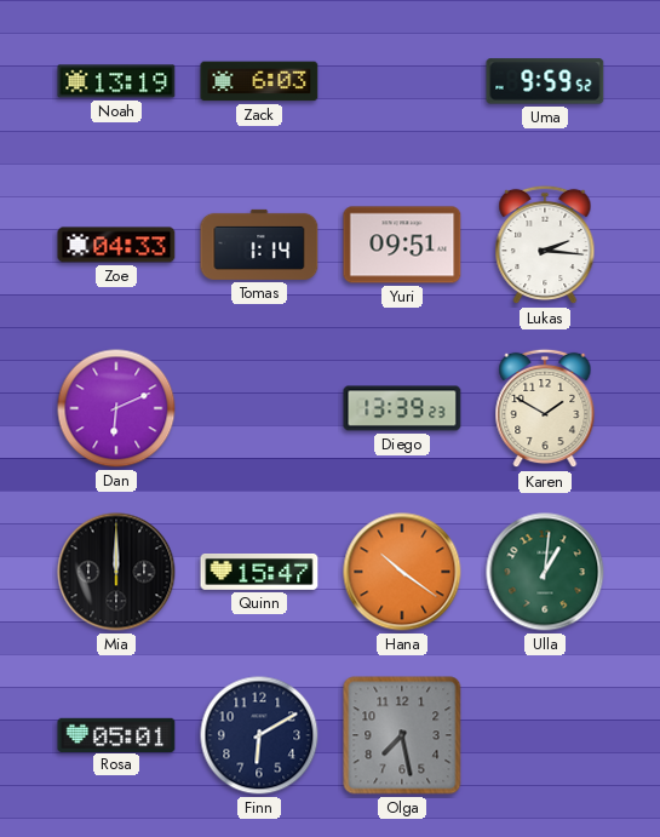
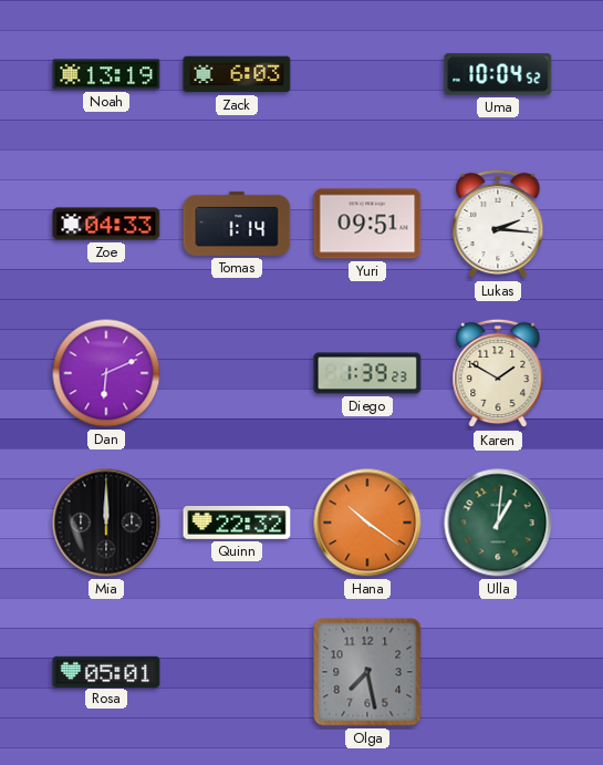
Uma: 9:59 -> 10:04 (498, 74)
Diego: 13:39 -> 1:39 (367, 373)
Quinn: 15:47 -> 22:32 (237, 524)
Finn: 6:10 -> none (259, 735)
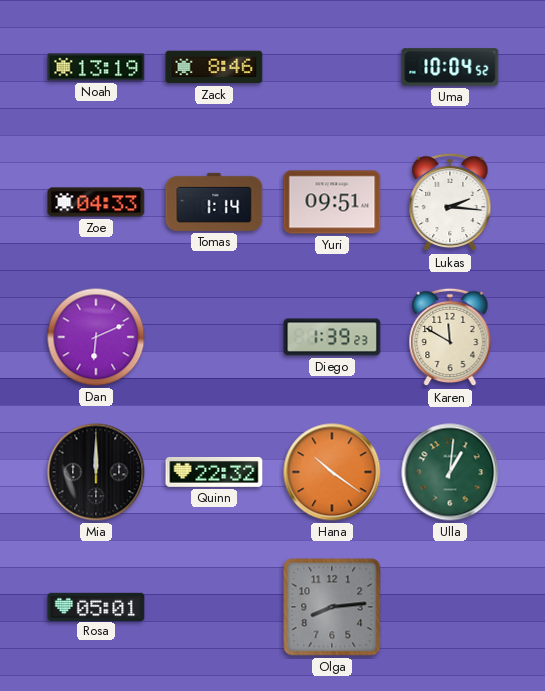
Zack: 6:03 -> 8:46 (214, 67)
Karen: 1:50 -> 11:50 (450, 337)
Olga: 7:28 -> 8:14 (332, 607)
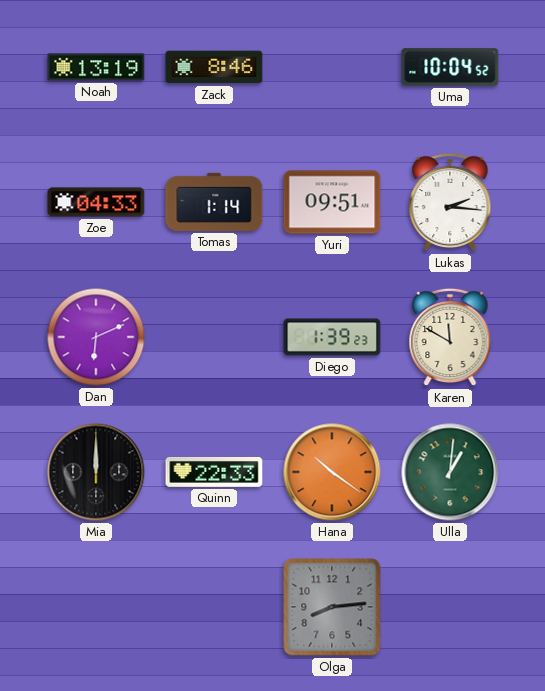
Quinn: 22:32 -> 22:33 (214, 473)
Rosa: 05:01 -> none (96, 606)
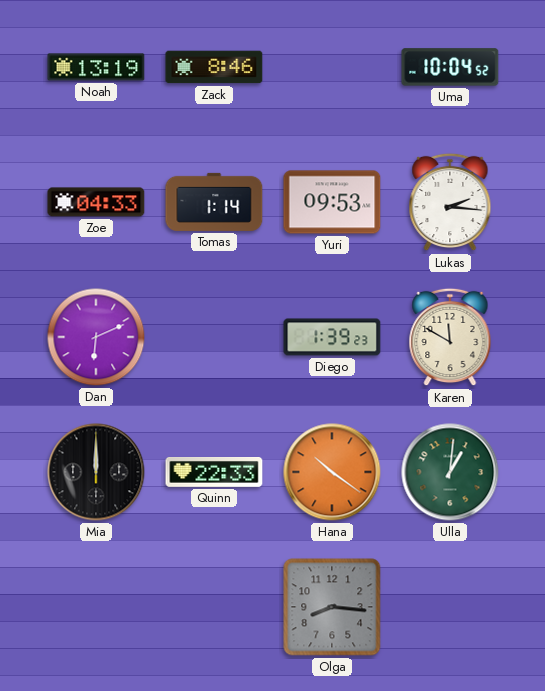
Yuri: 09:51 -> 09:53 (332, 202)
Olga: 8:14 -> 8:16 (332, 607)
